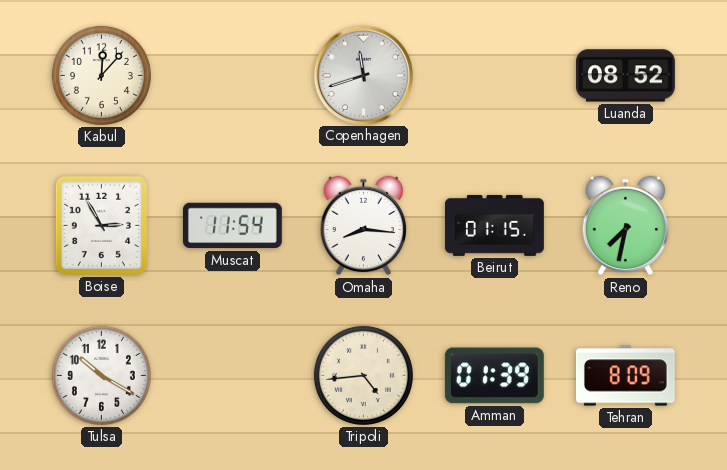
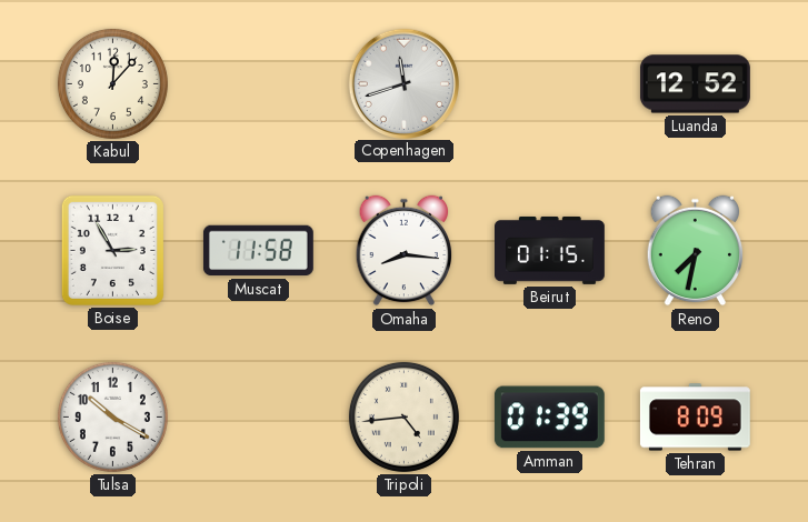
Luanda: 08:52 -> 12:52 (696, 84)
Muscat: 11:54 -> 11:58 (258, 251)
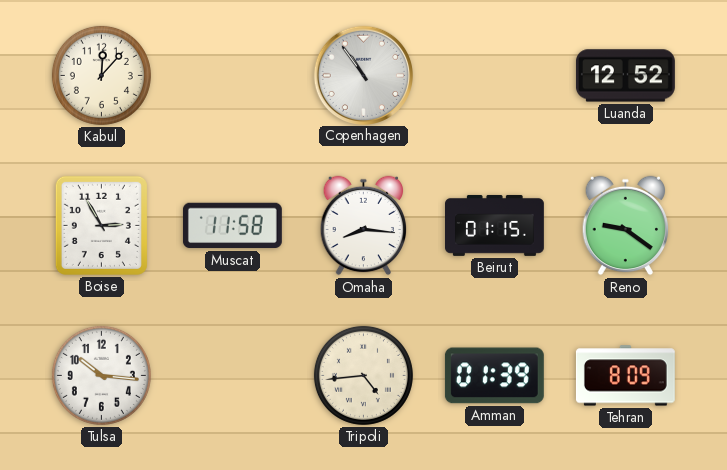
Copenhagen: 11:42 -> 10:54 (363, 75)
Reno: 7:32 -> 9:21 (626, 226)
Tulsa: 10:20 -> 10:16 (101, 375)
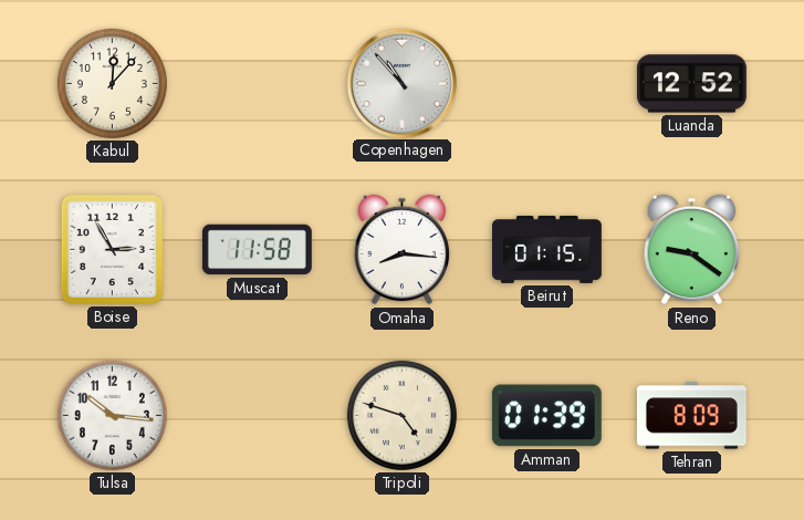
Copenhagen: 10:54 -> 10:53 (401, 83)
Tripoli: 4:44 -> 4:48 (401, 415)
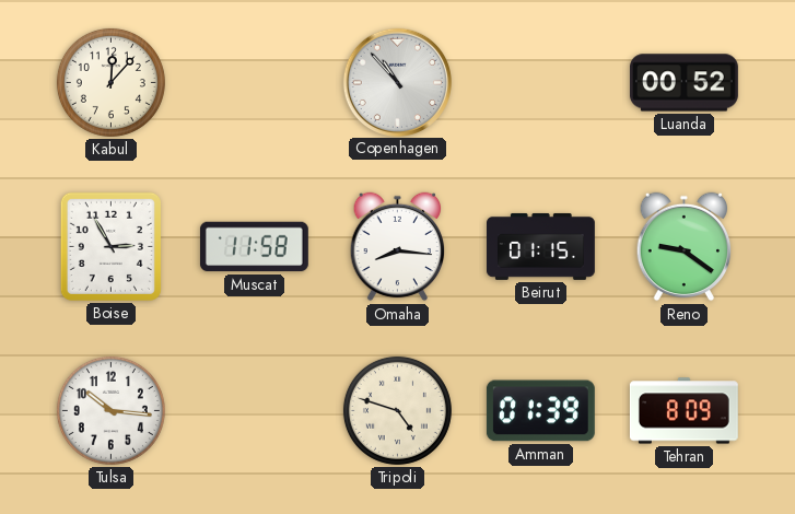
Luanda: 12:52 -> 00:52 (685, 83)
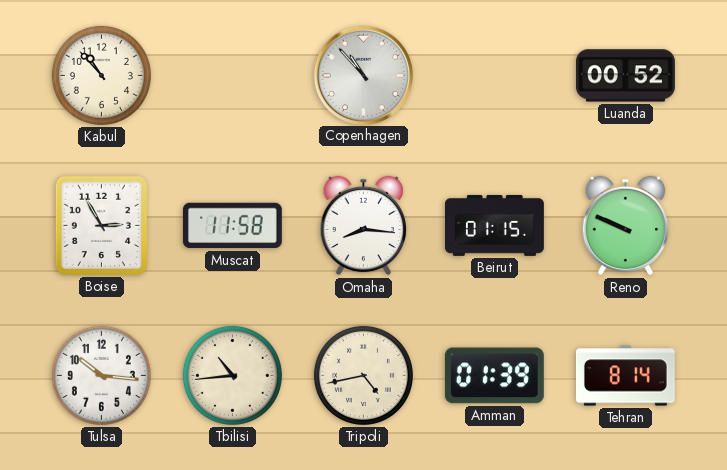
Kabul: 12:07 -> 10:53 (101, 75)
Reno: 9:21 -> 9:49 (626, 226)
Tbilisi: none -> 10:44 (232, 375)
Tripoli: 4:48 -> 4:43 (363, 375)
Tehran: 8:09 -> 8:14 (625, 376)
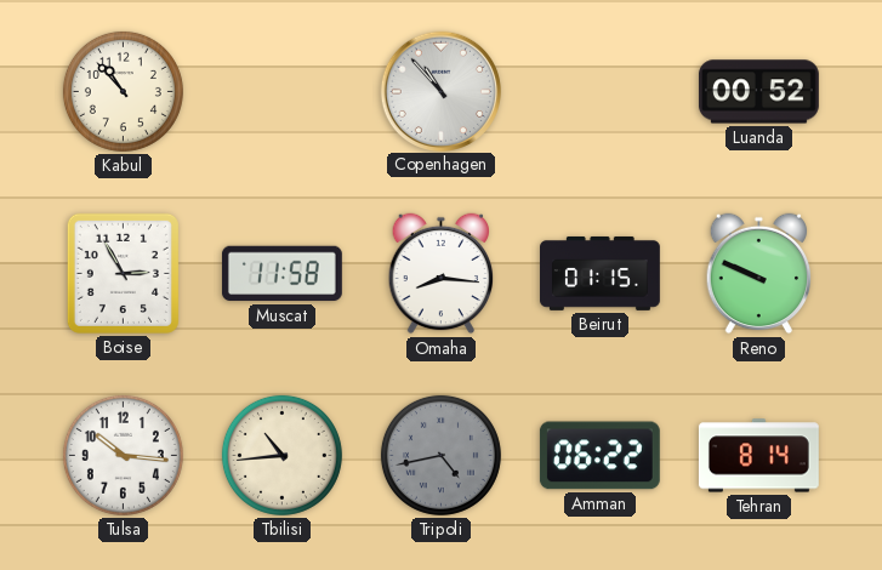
Tripoli dial: cream -> grey (440, 455)
Amman: 01:39 -> 06:22 (599, 456)
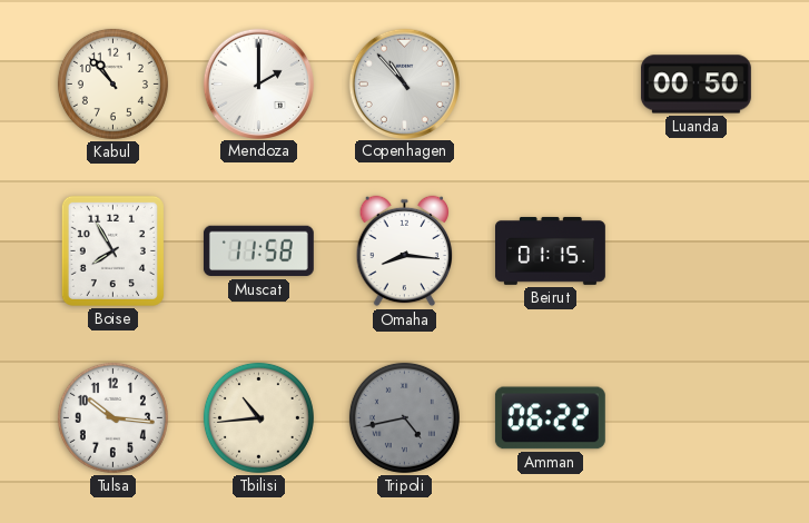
Mendoza: none -> 2:00 (258, 83)
Luanda: 00:52 -> 00:50 (697, 85)
Boise: 2:55 -> 7:55 (112, 250)
Reno: 9:49 -> none (759, 274)
Tehran: 8:14 -> none (758, 456)
